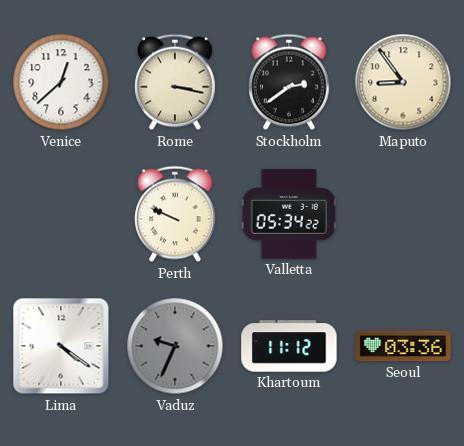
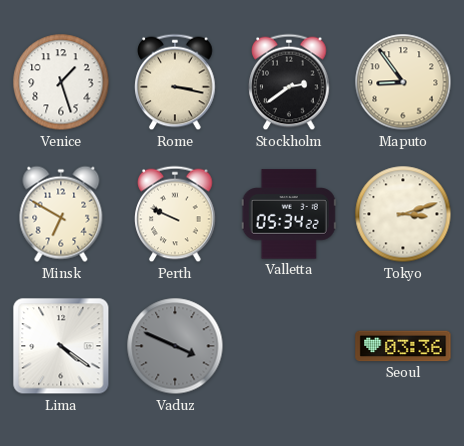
Venice: 12:38 -> 1:27 (61, 82)
Minsk: none -> 6:50 (61, 214)
Tokyo: none -> 3:12 (403, 214)
Vaduz: 9:34 -> 3:49 (175, 346)
Khartoum: 11:12 -> none (289, 346)
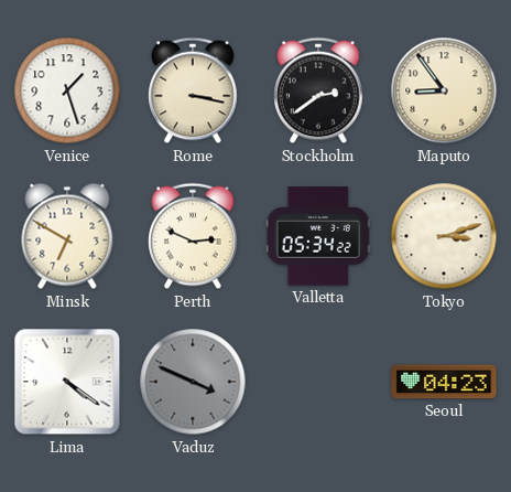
Perth: 9:49 -> 2:49 (193, 236)
Seoul: 03:36 -> 04:23 (444, 382)
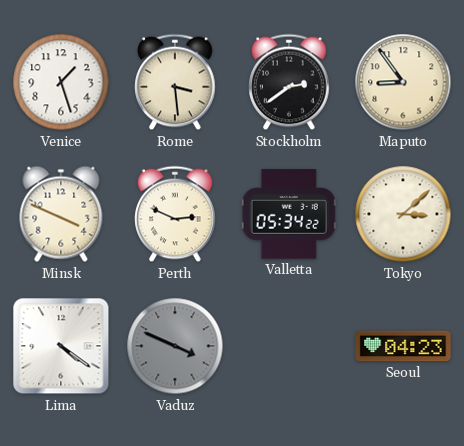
Rome: 3:17 -> 3:29 (175, 82)
Minsk: 6:50 -> 3:49 (61, 214)
Tokyo: 3:12 -> 3:08 (403, 214)
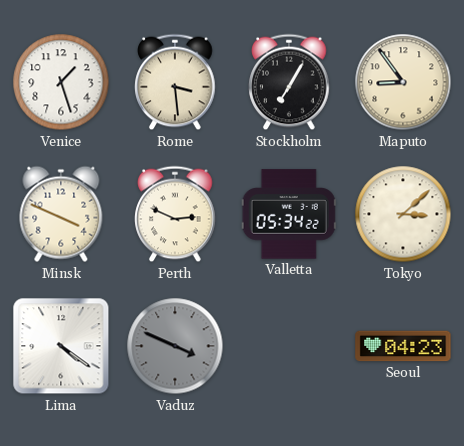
Stockholm: 2:39 -> 7:05 (289, 82)
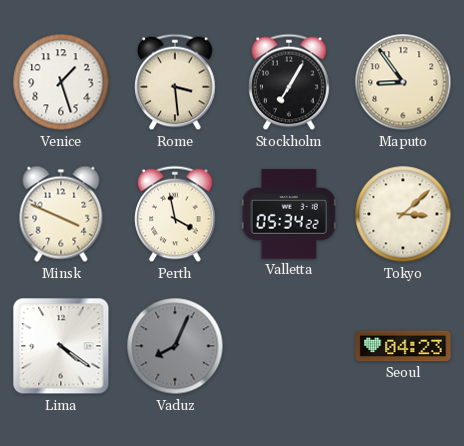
Perth: 2:49 -> 3:58 (175, 214)
Vaduz: 3:49 -> 8:04 (175, 346)
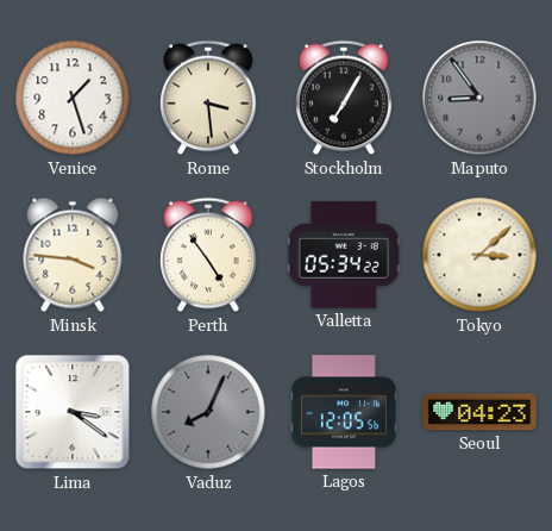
Maputo dial: cream -> grey (479, 98)
Minsk: 3:49 -> 3:46 (73, 255)
Perth: 3:58 -> 4:54 (208, 255)
Lima: 4:21 -> 3:21 (73, 412)
Lagos: none -> 12:05 (344, 412)
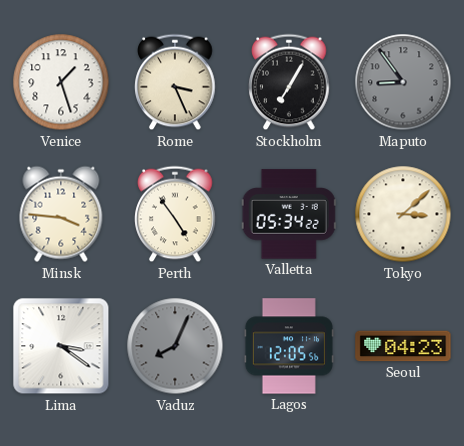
Rome: 3:29 -> 3:26 (175, 82)
